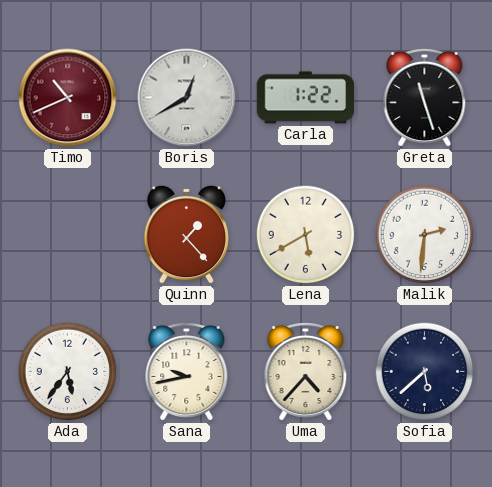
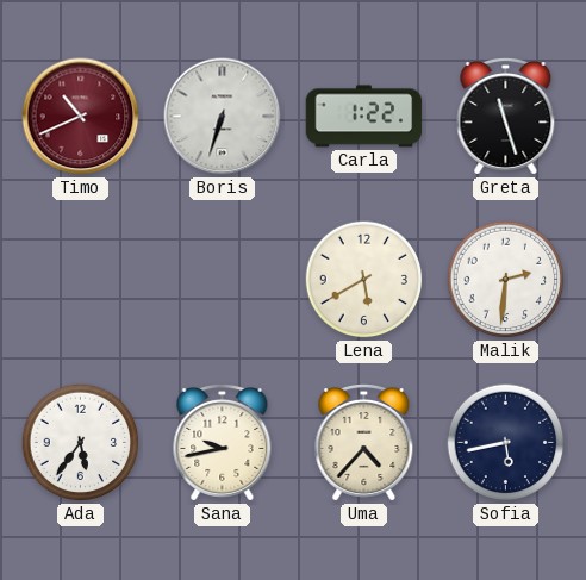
Boris: 12:40 -> 6:33 (223, 117)
Quinn: 1:23 -> none (186, 234)
Sofia: 5:38 -> 5:43 (506, 443)
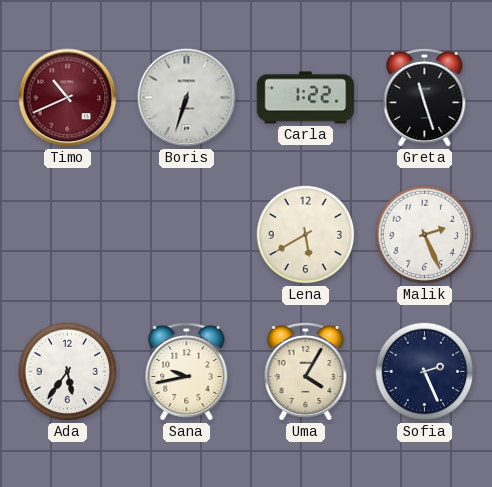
Malik: 2:31 -> 2:26 (425, 235)
Uma: 4:37 -> 4:05 (306, 372)
Sofia: 5:43 -> 2:26 (425, 372)
